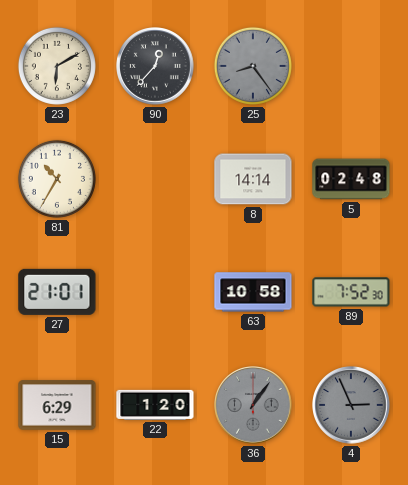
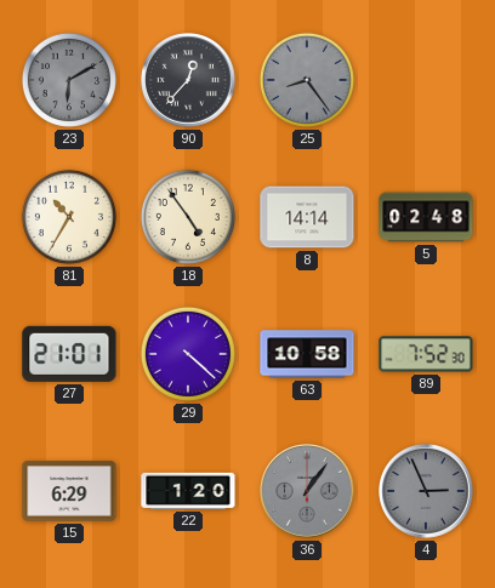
23 dial: cream -> grey (69, 80)
18: none -> 4:54 (188, 217)
29: none -> 4:22 (188, 354)
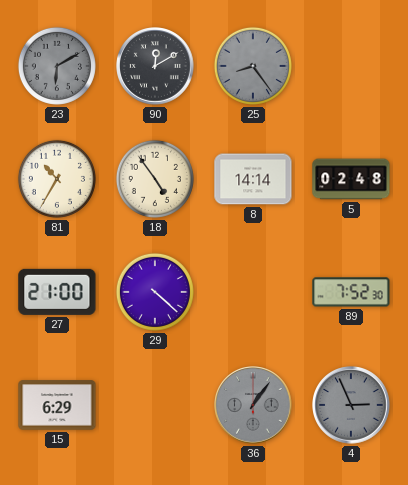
90: 12:37 -> 12:10 (155, 66)
27: 21:01 -> 21:00 (57, 292)
63: 10:58 -> none (307, 354)
22: 1:20 -> none (188, 491)
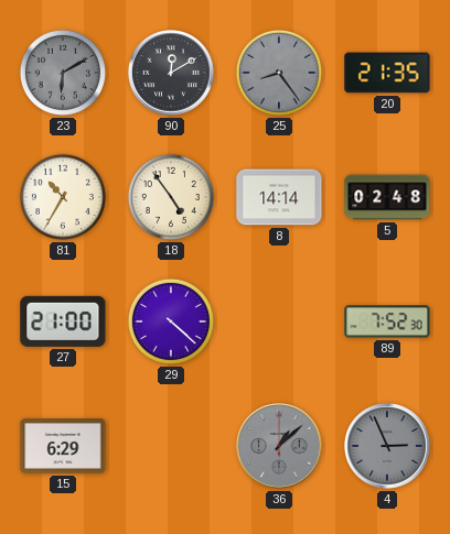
20: none -> 21:35 (387, 73)
36: 1:06 -> 1:08 (279, 446)
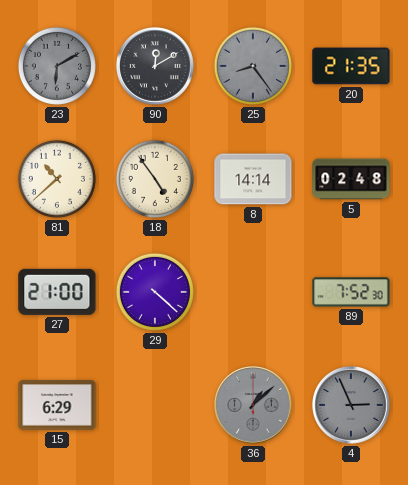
81: 10:35 -> 10:38 (57, 179)
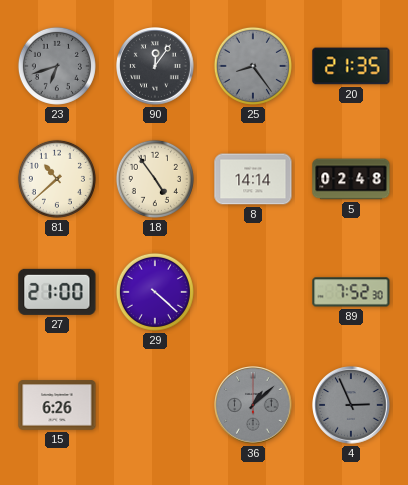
23: 6:10 -> 6:42 (57, 66)
90: 12:10 -> 12:06 (155, 66)
15: 6:29 -> 6:26 (57, 405)
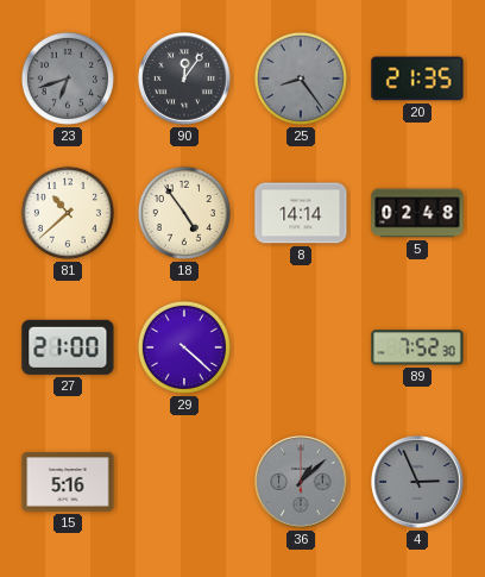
15: 6:26 -> 5:16 (68, 482)
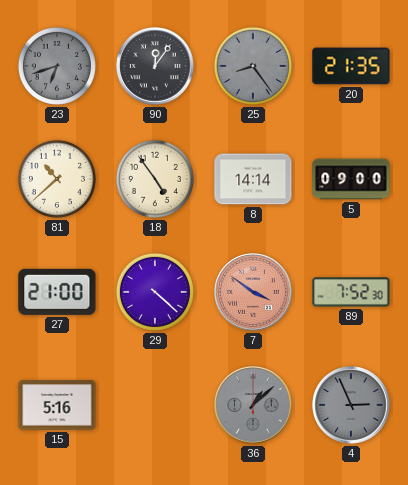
5: 02:48 -> 09:00 (351, 179)
7: none -> 3:51 (253, 292)
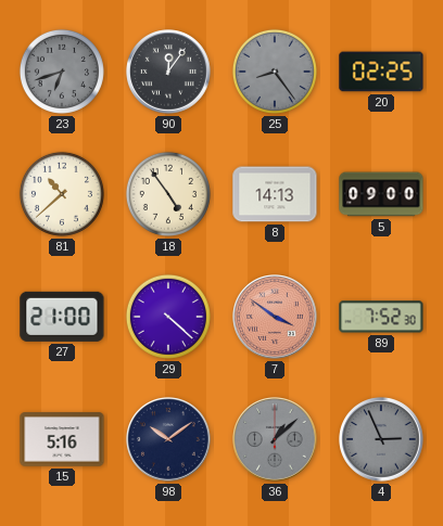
20: 21:35 -> 02:25 (381, 72)
8: 14:14 -> 14:13 (275, 194)
98: none -> 10:09 (168, 439)
